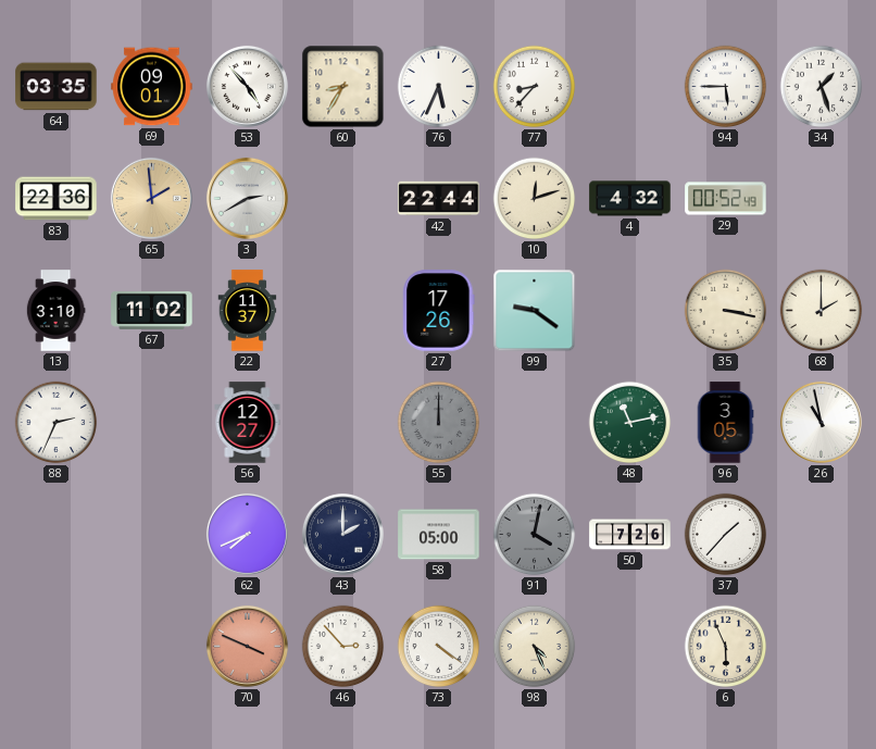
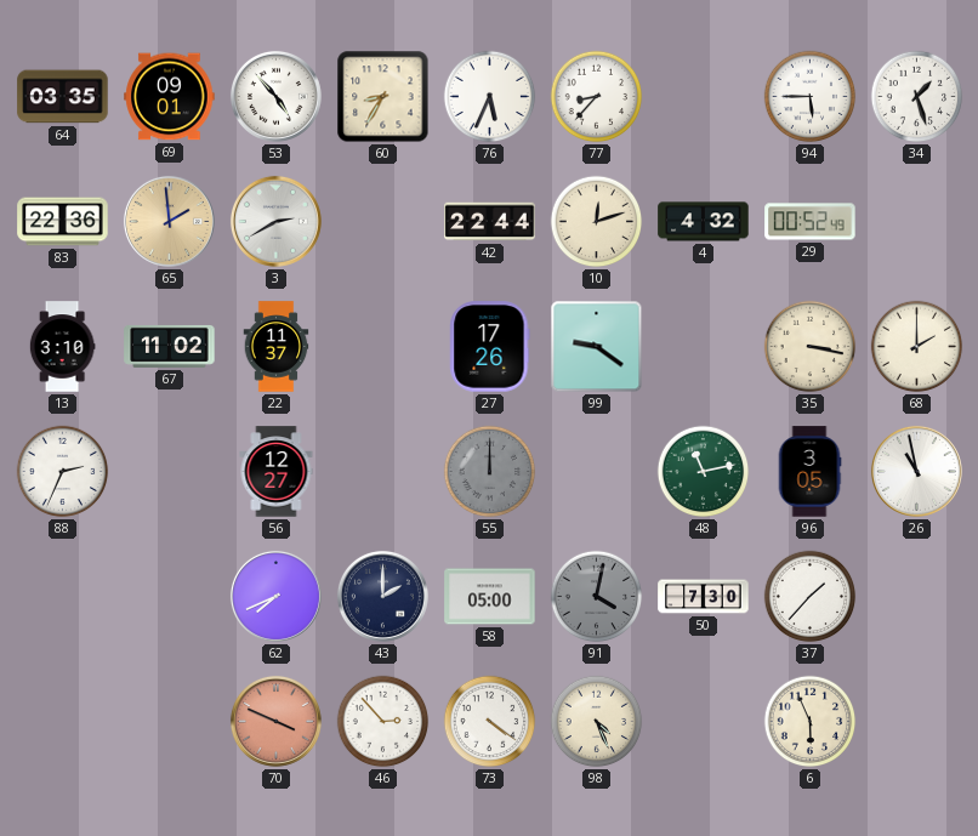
50: 7:26 -> 7:30 (704, 597)
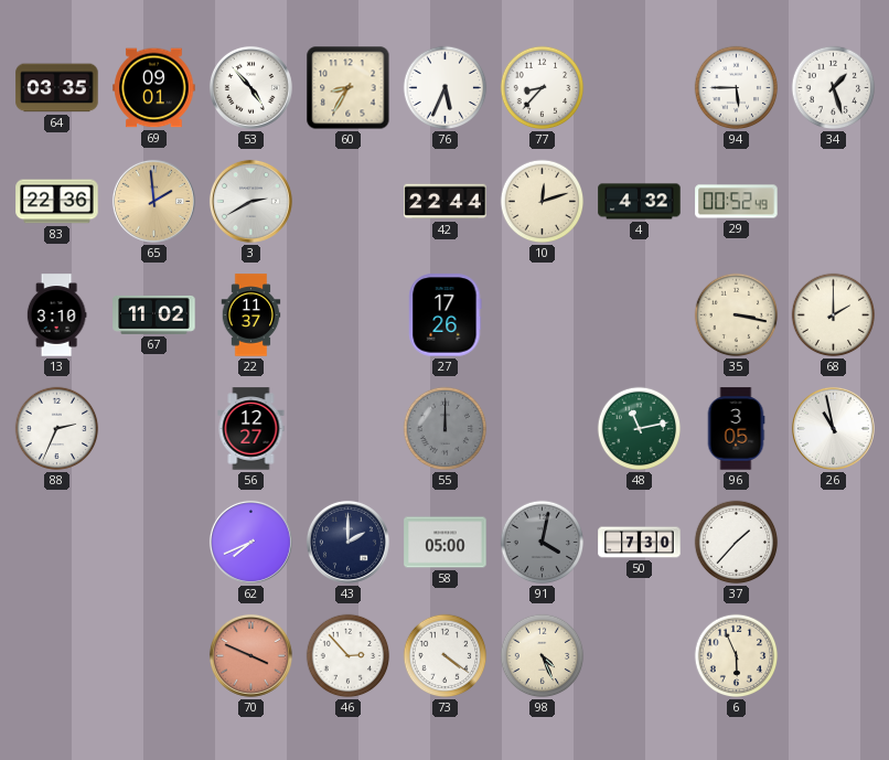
99: 9:21 -> none (597, 347)
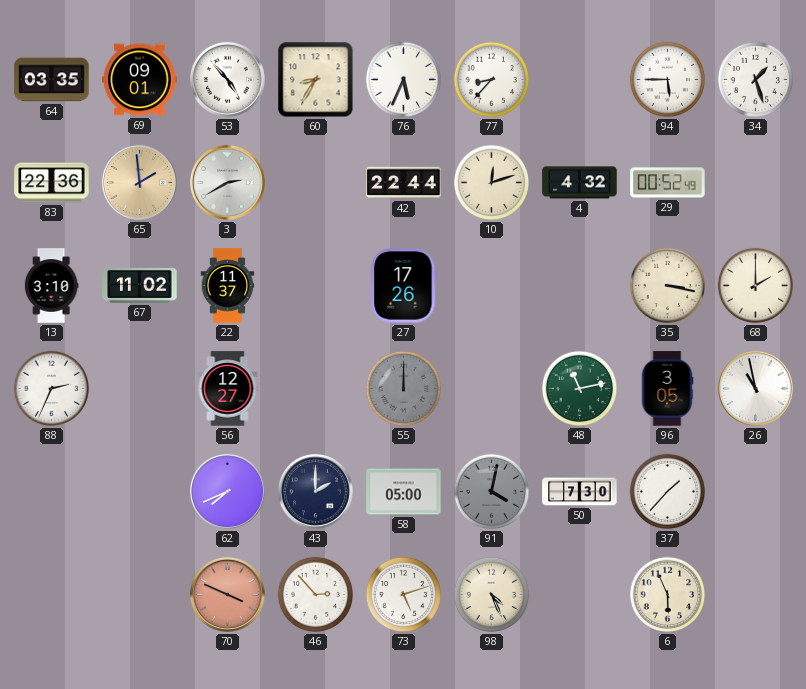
73: 4:21 -> 5:12 (404, 595)
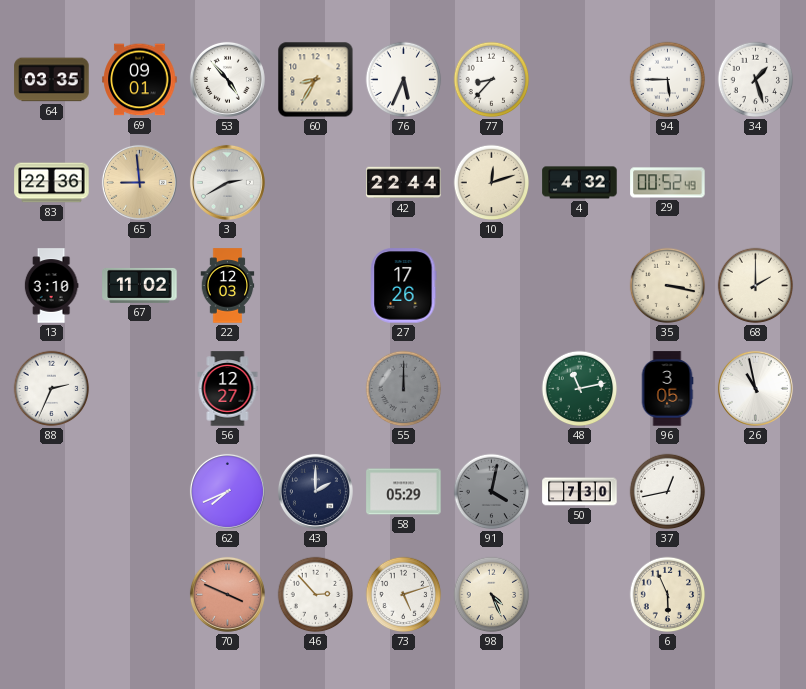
65: 1:59 -> 8:59 (139, 182)
22: 11:37 -> 12:03 (228, 286)
58: 05:00 -> 05:29 (404, 492)
37: 1:37 -> 12:43 (668, 492)
